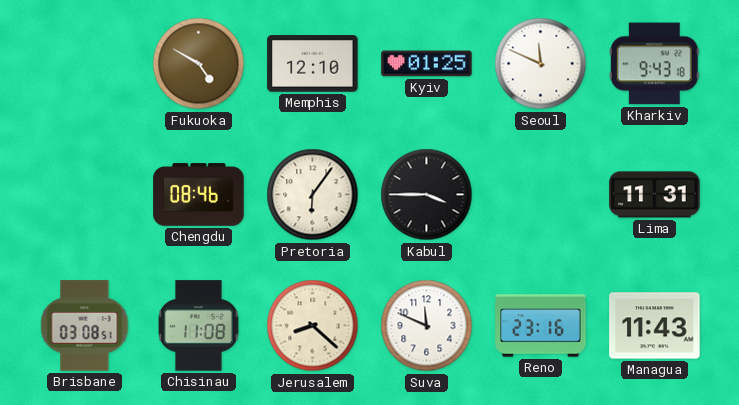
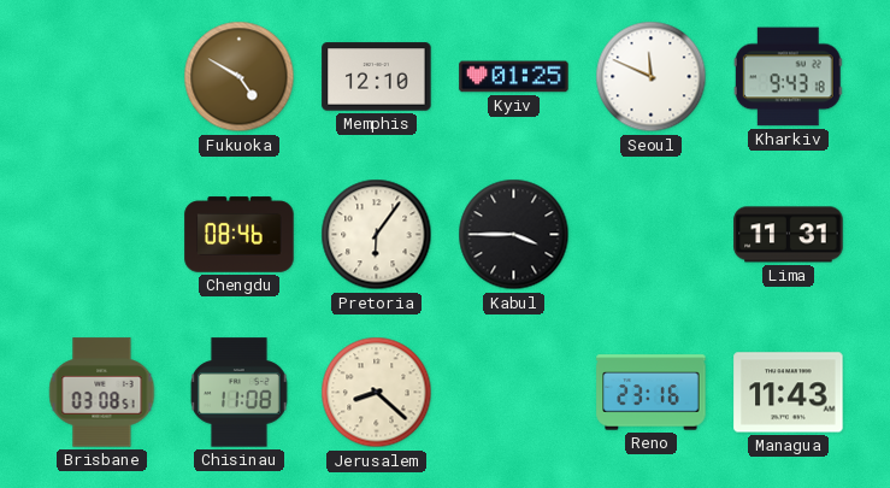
Suva: 11:49 -> none (427, 326)
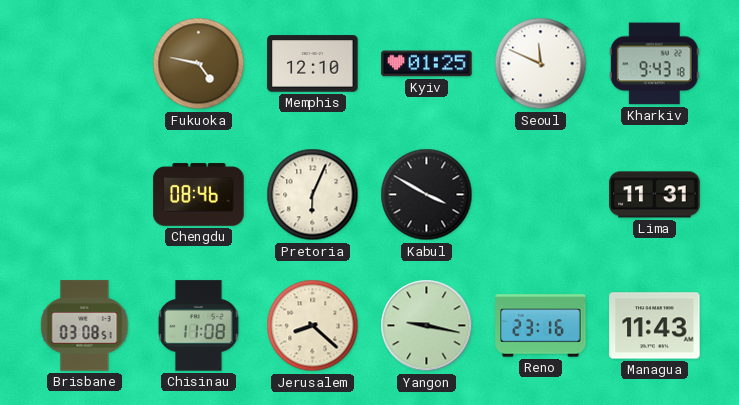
Fukuoka: 4:50 -> 4:47 (199, 64)
Pretoria: 6:06 -> 6:04 (313, 195)
Kabul: 3:45 -> 3:50 (427, 195)
Yangon: none -> 9:17 (427, 326)
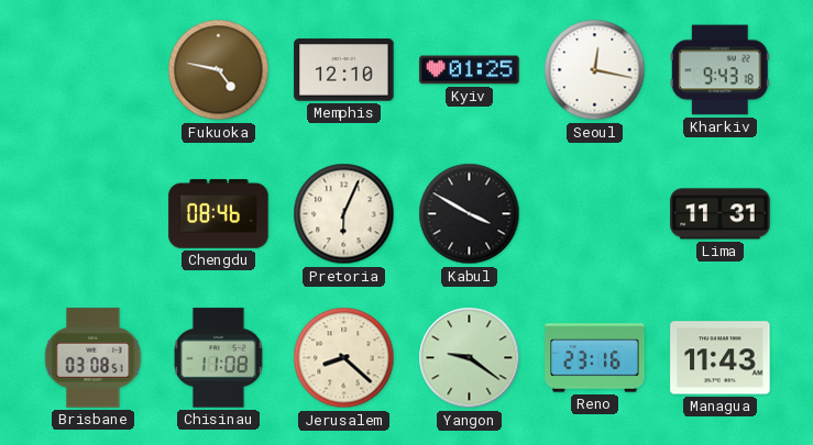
Seoul: 11:49 -> 12:17 (595, 70)
Yangon: 9:17 -> 9:21 (470, 358)
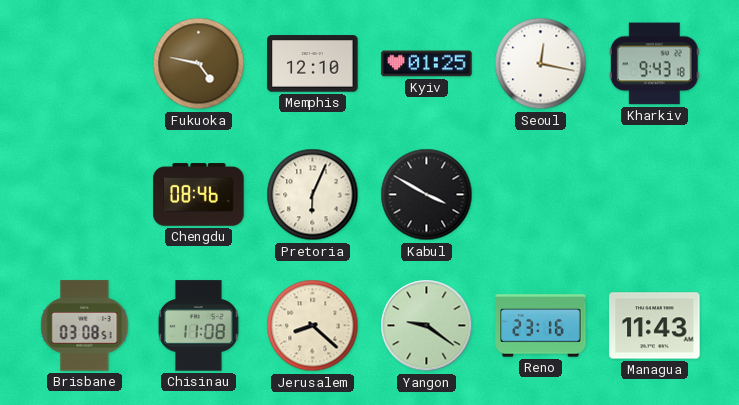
Lima: 11:31 -> none (721, 214)
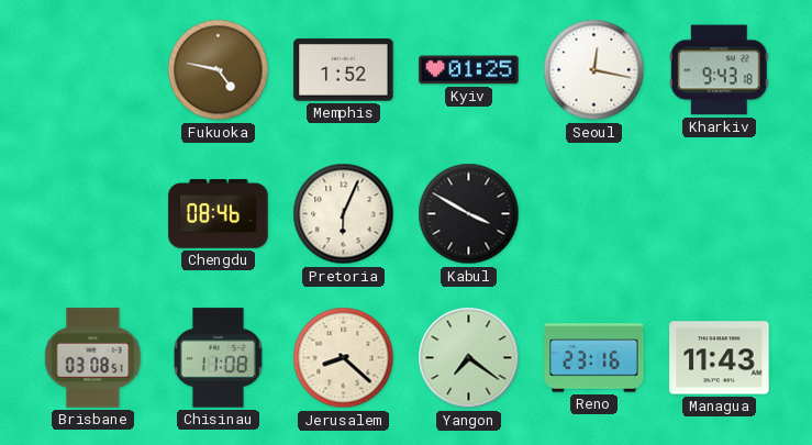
Memphis: 12:10 -> 1:52 (344, 70)
Yangon: 9:21 -> 7:21 (469, 358)
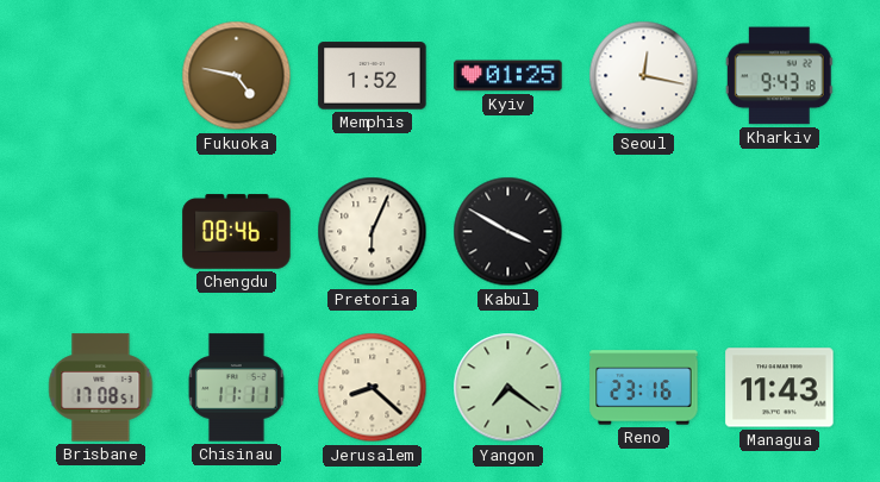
Brisbane: 03:08 -> 17:08 (101, 388)
Chisinau: 11:08 -> 11:11 (236, 388)
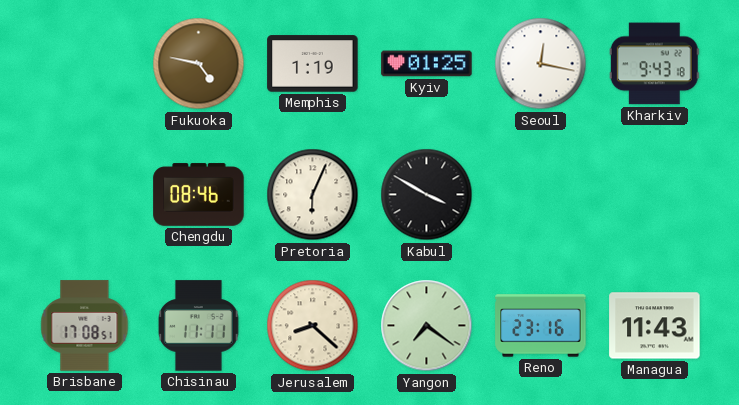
Memphis: 1:52 -> 1:19 (313, 64)
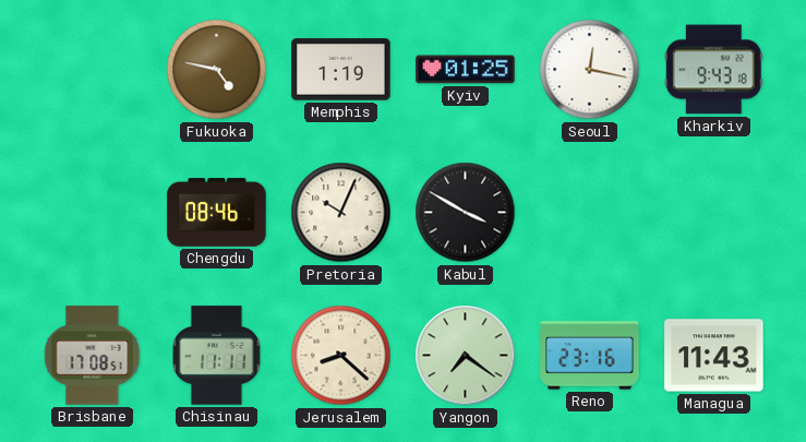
Pretoria: 6:04 -> 10:04 (341, 213)
